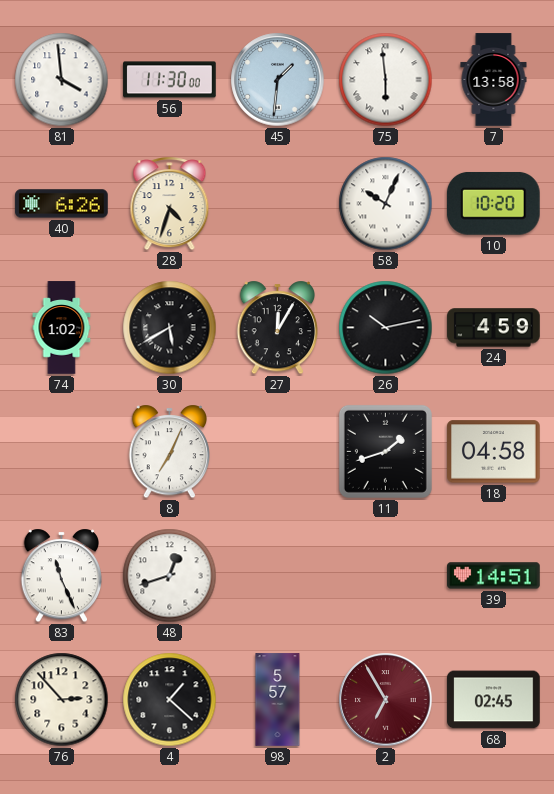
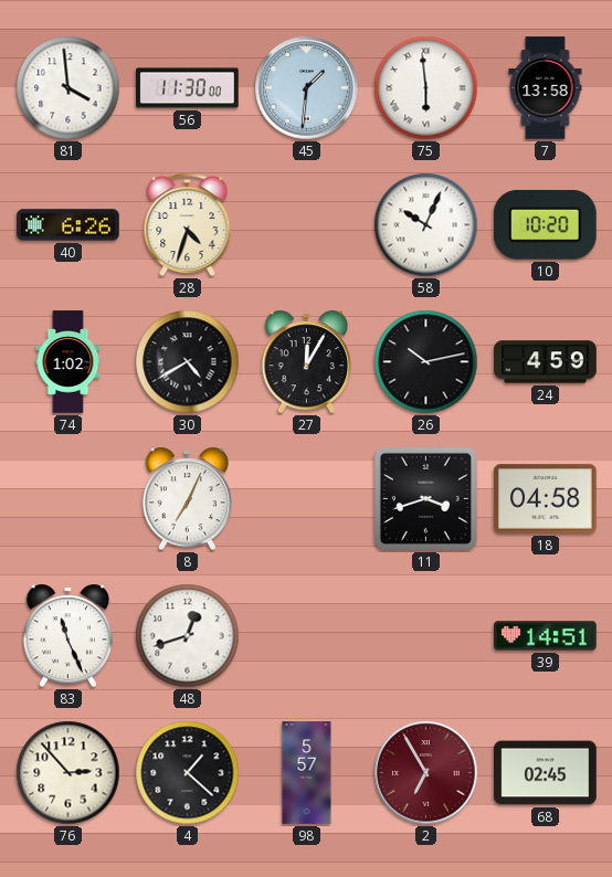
30: 5:40 -> 4:40 (188, 362)
11: 1:42 -> 3:42 (425, 498)
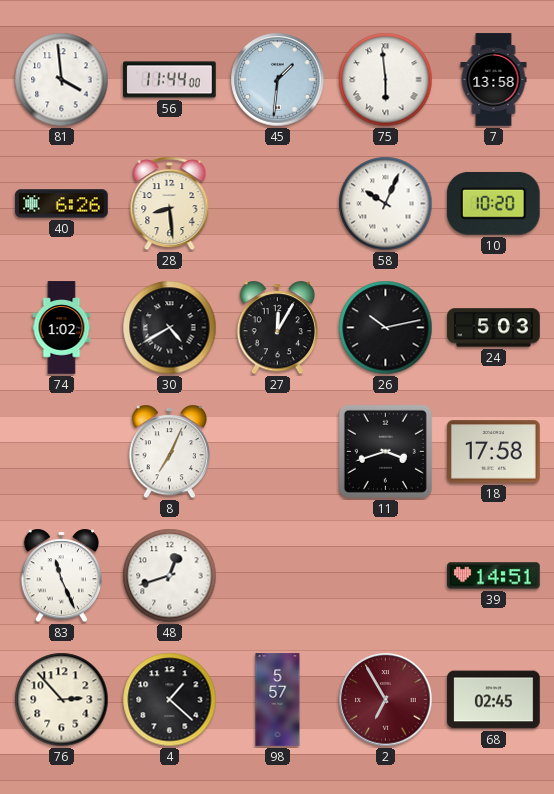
56: 11:30 -> 11:44 (170, 80)
28: 4:33 -> 8:29 (170, 204)
24: 4:59 -> 5:03 (494, 328)
18: 04:58 -> 17:58 (494, 452)
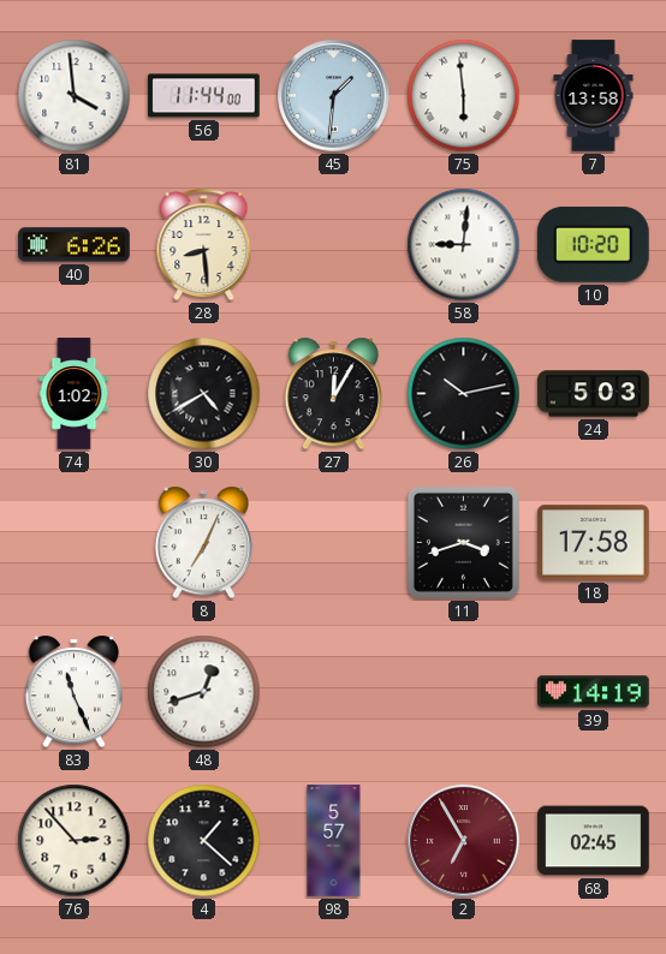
58: 10:04 -> 9:01 (464, 245)
39: 14:51 -> 14:19 (594, 692)
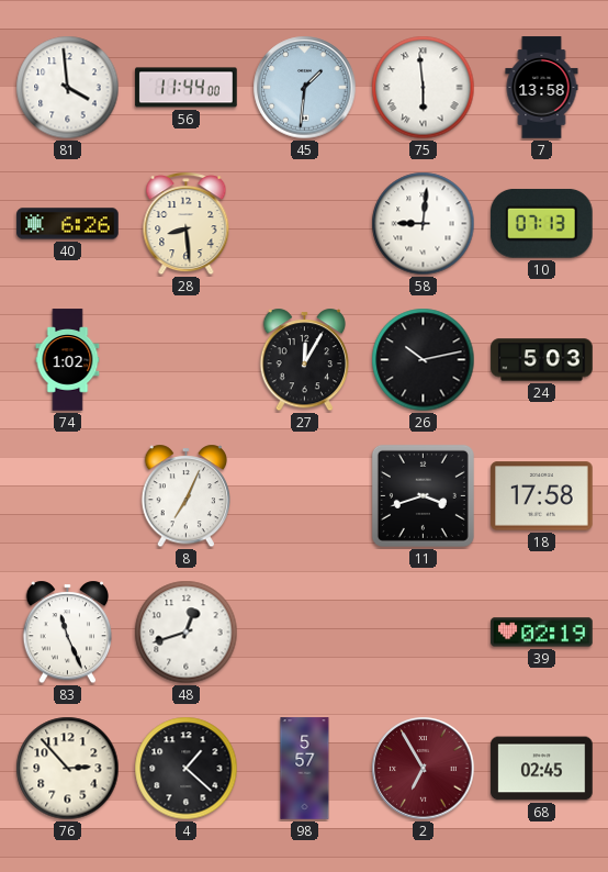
10: 10:20 -> 07:13 (541, 223)
30: 4:40 -> none (204, 394)
39: 14:19 -> 02:19 (542, 633)
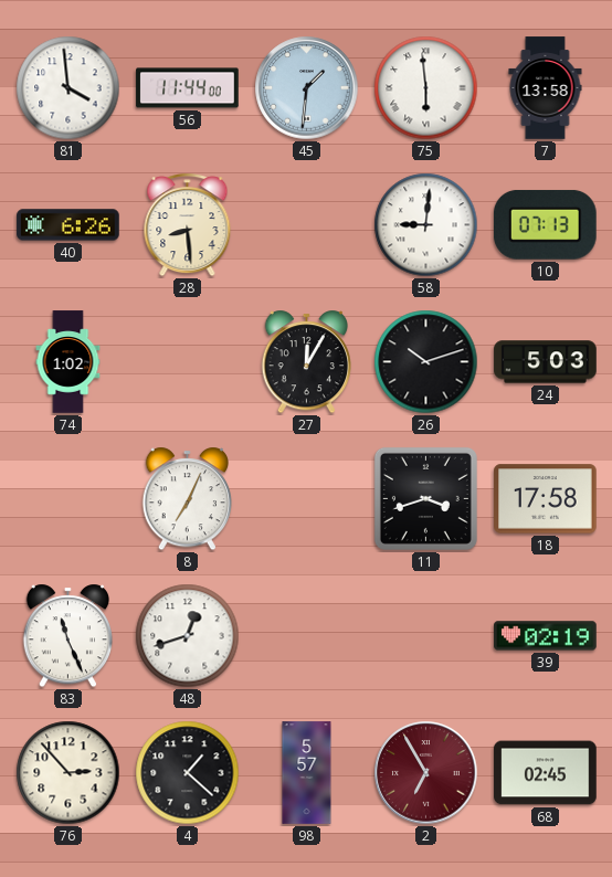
26: 10:13 -> 10:12 (426, 362)
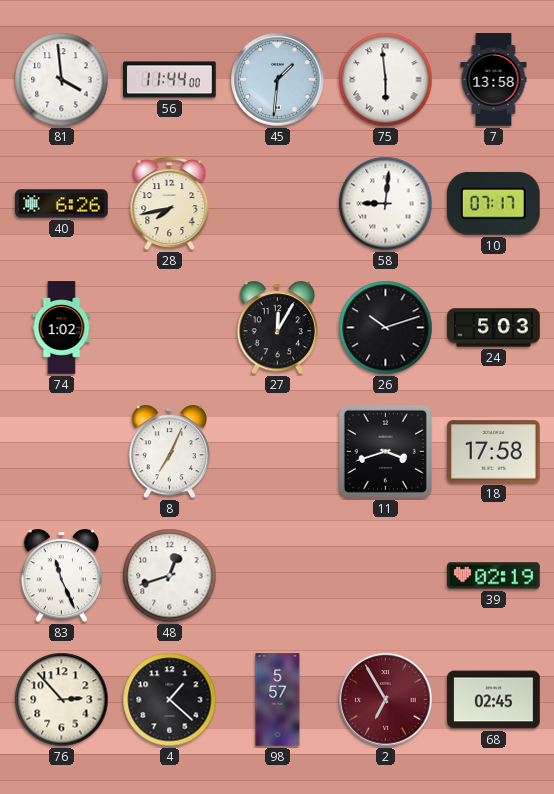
28: 8:29 -> 7:43 (170, 204)
10: 07:13 -> 07:17 (493, 203)
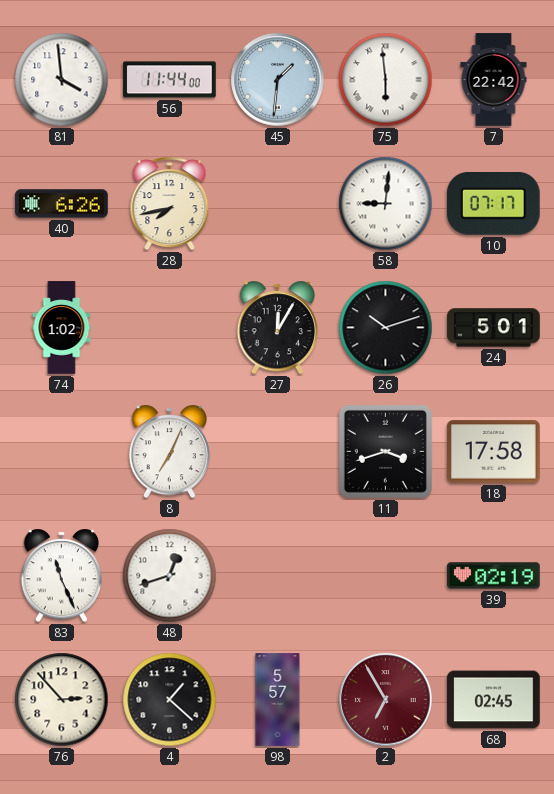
7: 13:58 -> 22:42 (494, 80)
24: 5:03 -> 5:01 (494, 328)
